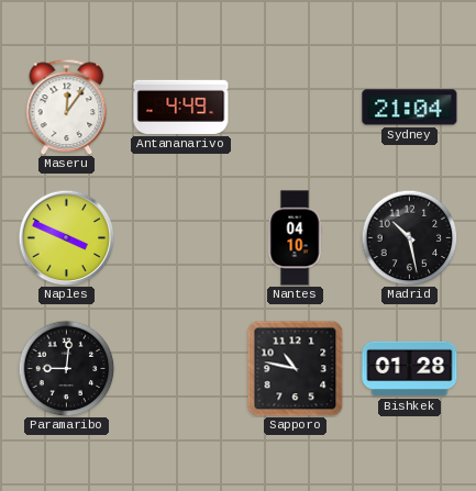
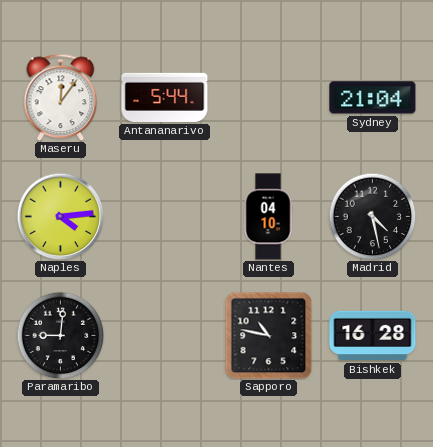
Antananarivo: 4:49 -> 5:44 (165, 97)
Naples: 3:49 -> 4:14 (60, 216)
Madrid: 10:28 -> 4:28 (372, 216)
Bishkek: 01:28 -> 16:28 (373, 336)
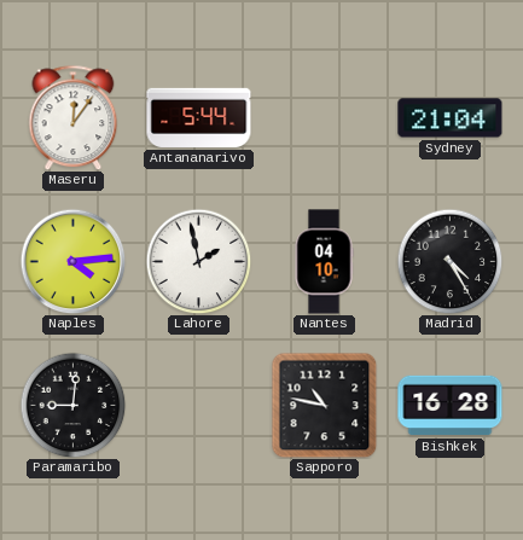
Lahore: none -> 1:58 (198, 261)
Madrid: 4:28 -> 4:25 (449, 261)
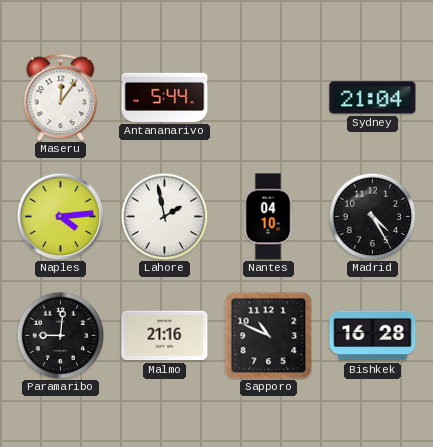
Malmo: none -> 21:16 (165, 336)
Sapporo: 10:47 -> 10:49 (268, 335)
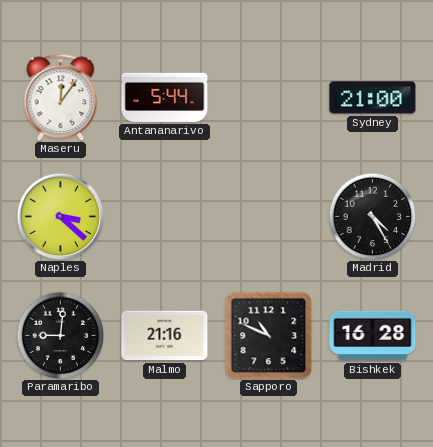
Sydney: 21:04 -> 21:00 (373, 98)
Naples: 4:14 -> 3:22 (60, 216)
Lahore: 1:58 -> none (164, 216)
Nantes: 04:10 -> none (268, 217)
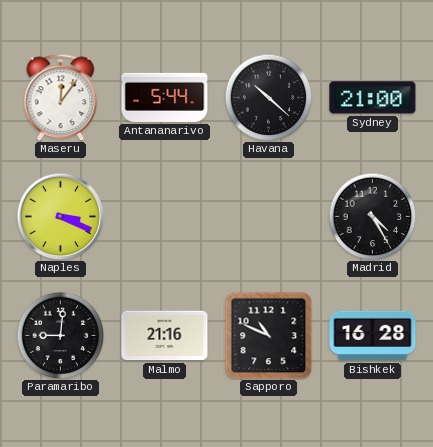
Havana: none -> 10:22 (268, 97)
Naples: 3:22 -> 3:19 (60, 216)
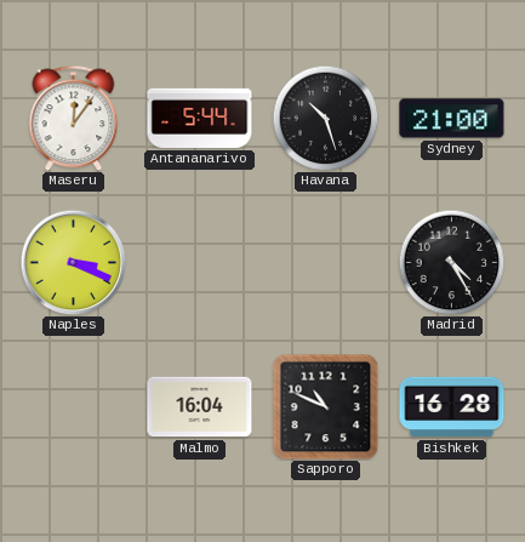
Havana: 10:22 -> 10:27 (325, 118)
Paramaribo: 9:01 -> none (60, 335)
Malmo: 21:16 -> 16:04 (200, 407)
